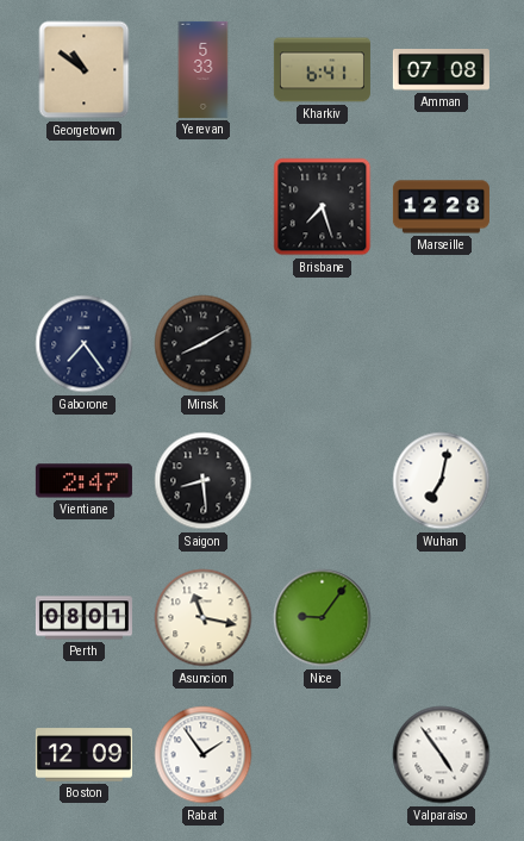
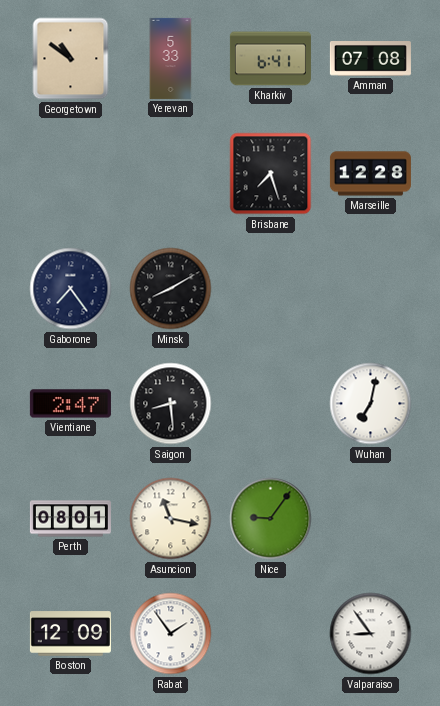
Valparaiso: 4:54 -> 8:54 (371, 634)
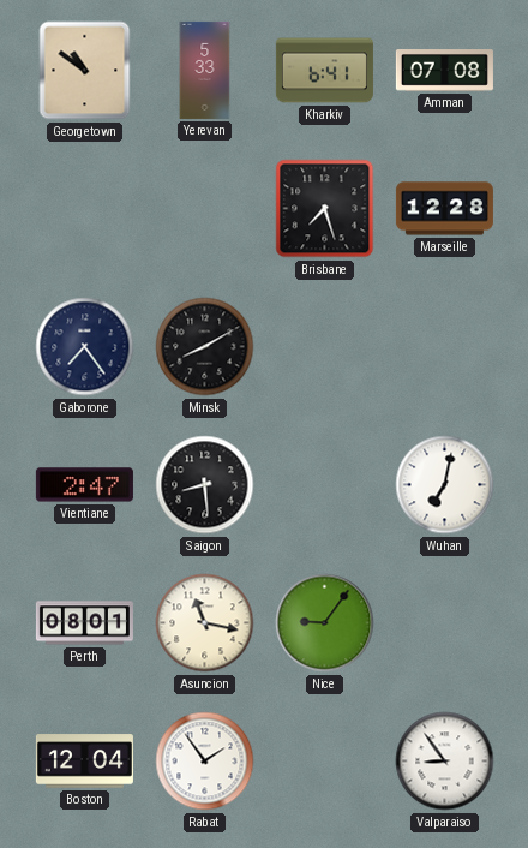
Boston: 12:09 -> 12:04 (84, 762)
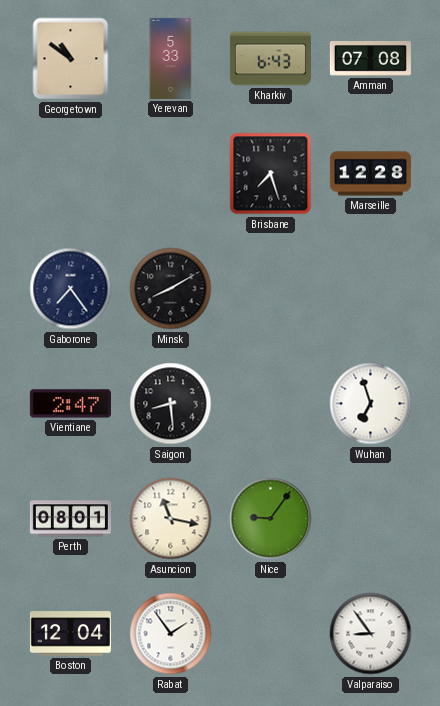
Kharkiv: 6:41 -> 6:43 (270, 59)
Wuhan: 7:02 -> 6:57 (371, 404)
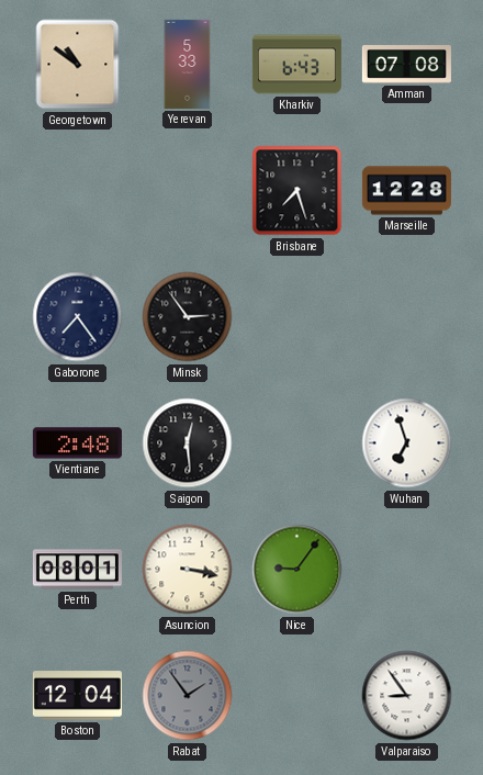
Minsk: 8:10 -> 2:54 (188, 317)
Vientiane: 2:47 -> 2:48 (77, 443)
Saigon: 8:29 -> 12:29 (188, 443)
Asuncion: 11:17 -> 3:17 (188, 570)
Rabat dial: white -> grey (188, 696)
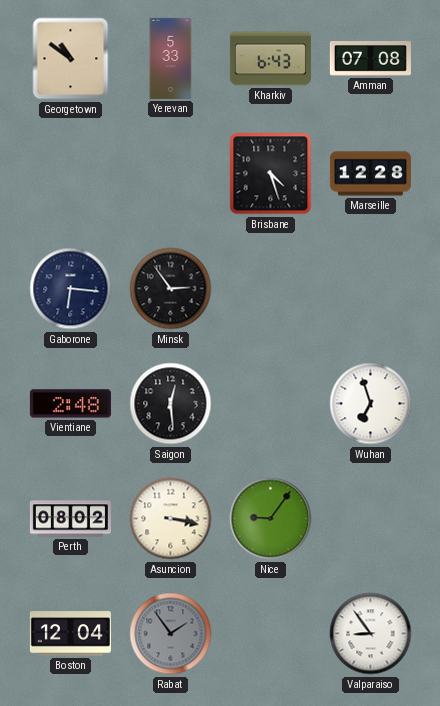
Brisbane: 7:27 -> 4:27 (271, 174)
Gaborone: 7:24 -> 6:16 (71, 289)
Perth: 08:01 -> 08:02 (70, 519)
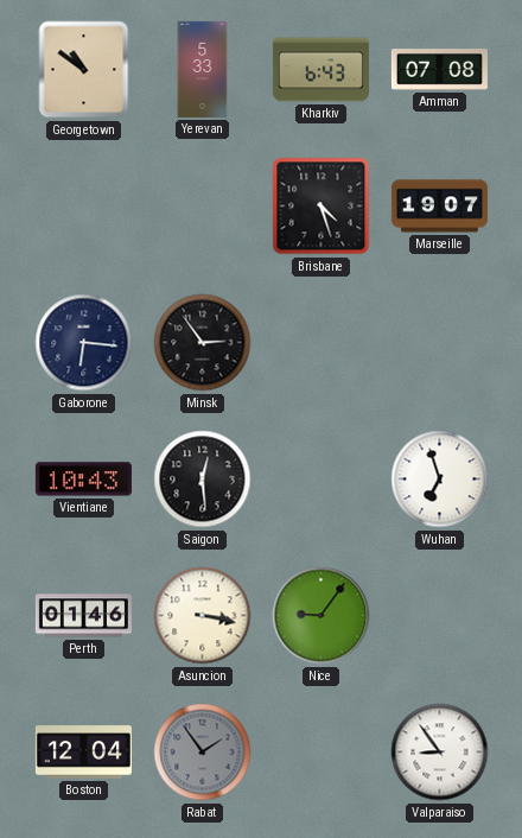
Marseille: 12:28 -> 19:07 (439, 207)
Vientiane: 2:48 -> 10:43 (83, 480)
Perth: 08:02 -> 01:46 (83, 616)
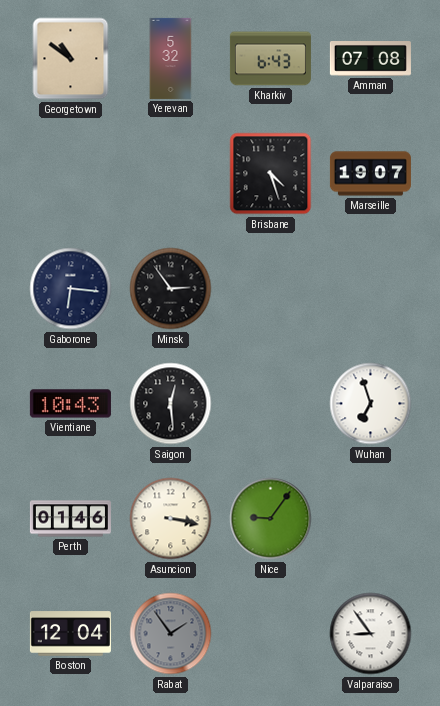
Yerevan: 5:33 -> 5:32 (171, 58)
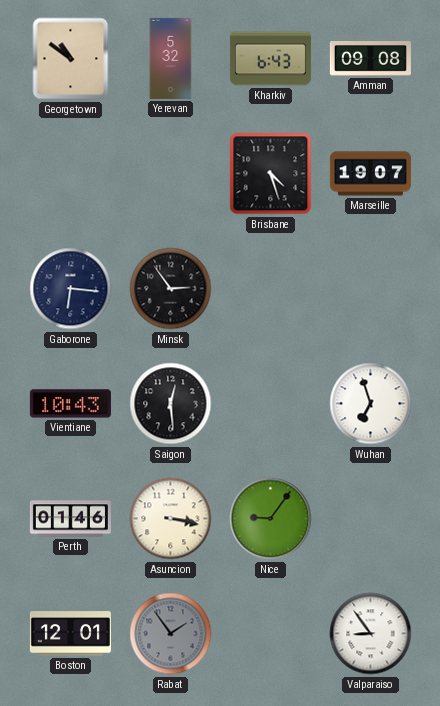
Amman: 07:08 -> 09:08 (370, 59)
Boston: 12:04 -> 12:01 (70, 634)
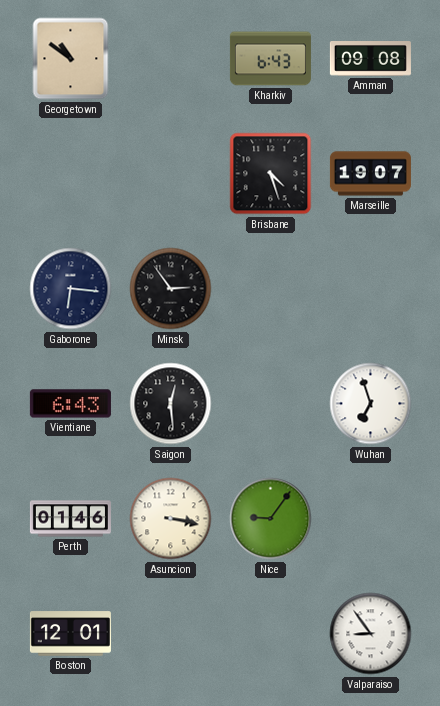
Yerevan: 5:32 -> none (171, 58)
Vientiane: 10:43 -> 6:43 (70, 404)
Rabat: 1:54 -> none (171, 634)
